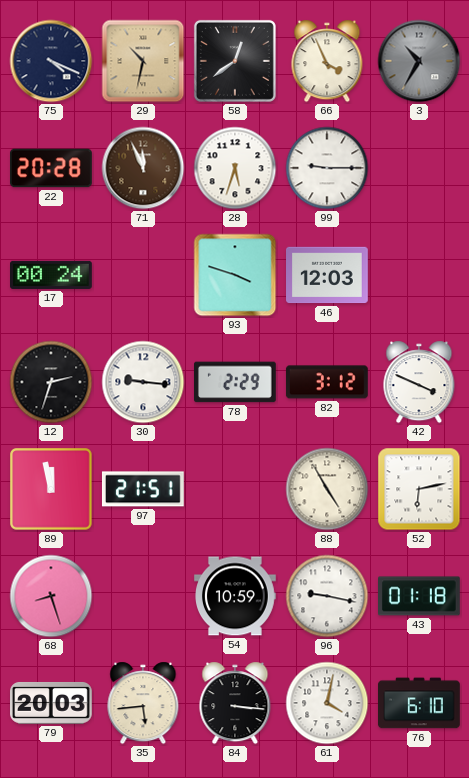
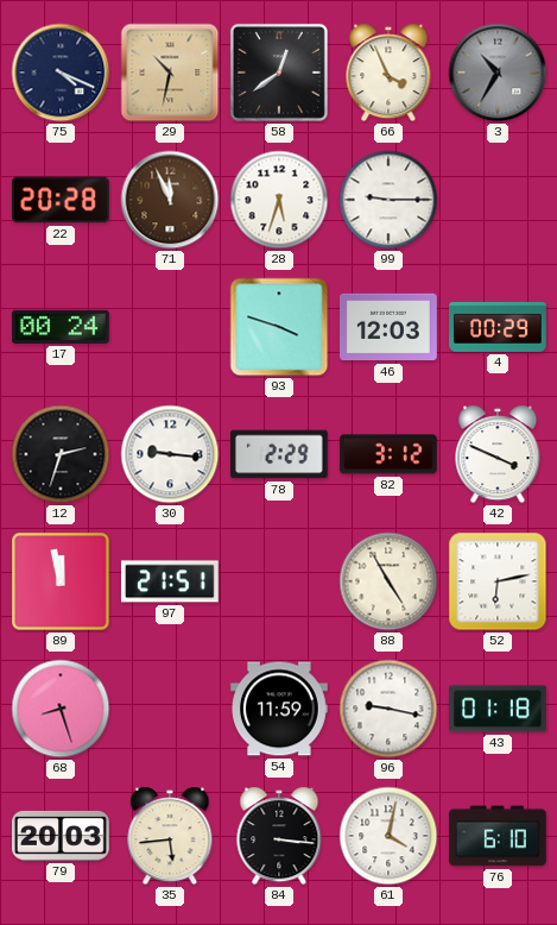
4: none -> 00:29 (498, 327)
54: 10:59 -> 11:59 (280, 709)
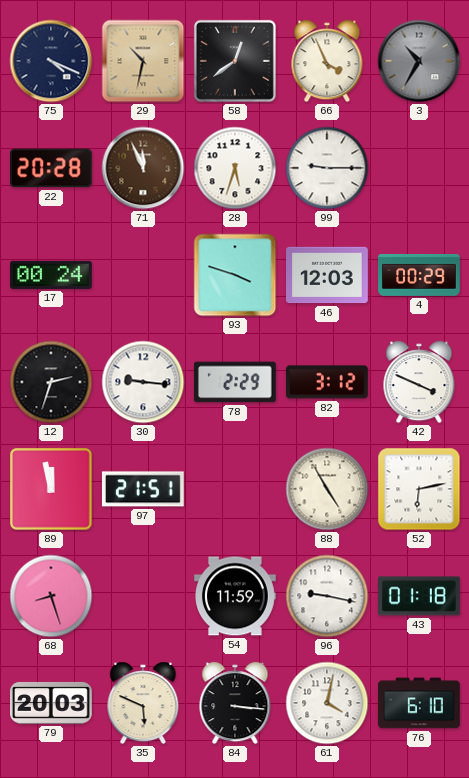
35: 5:44 -> 5:49 (143, 703)
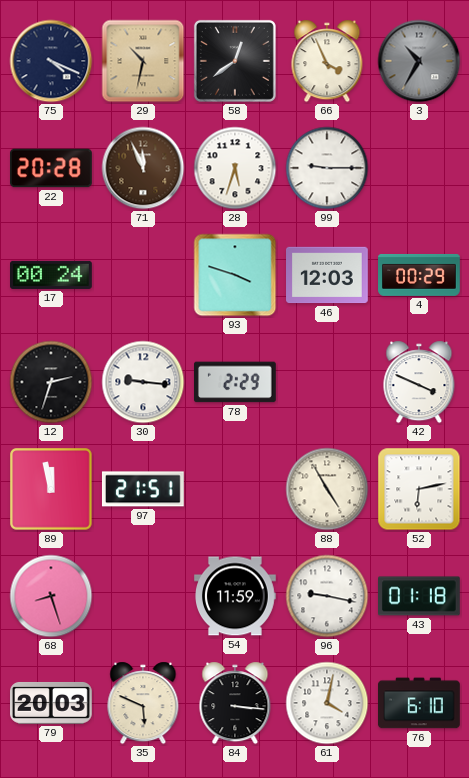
82: 3:12 -> none (327, 382)
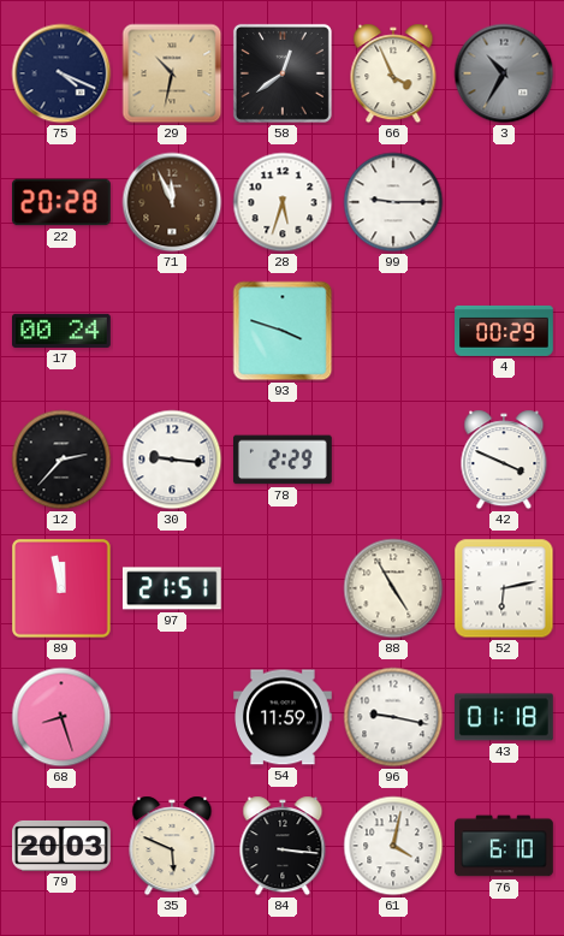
46: 12:03 -> none (328, 275)
12: 2:33 -> 2:37 (61, 460)
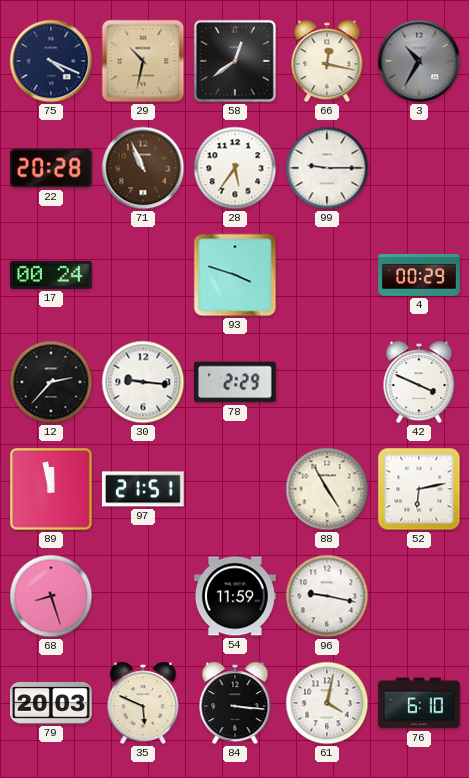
66: 3:56 -> 12:17 (327, 61)
71: 11:56 -> 10:56 (143, 168)
28: 5:33 -> 5:36 (235, 168)
43: 01:18 -> none (505, 717)
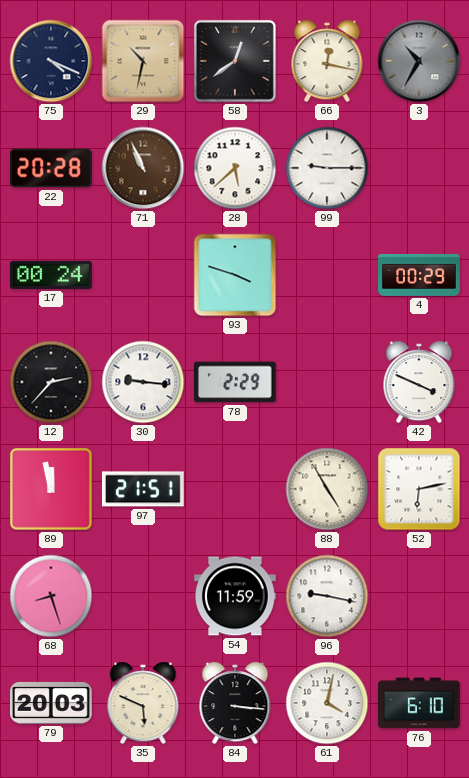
28: 5:36 -> 5:38 (235, 168)
